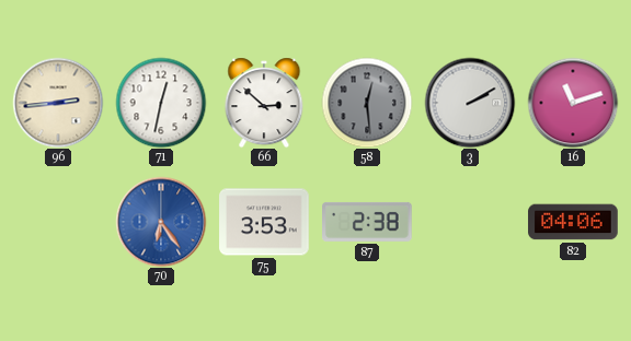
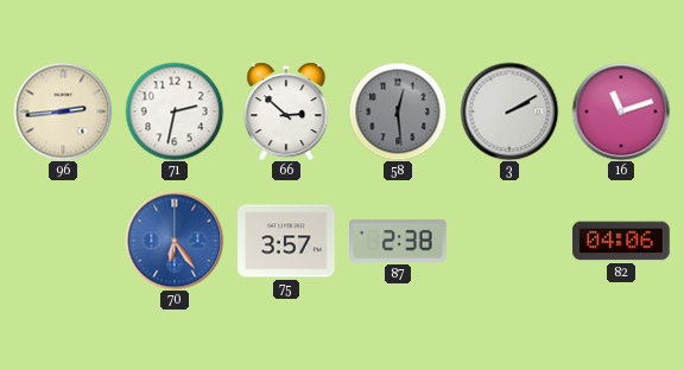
71: 12:32 -> 2:32 (175, 111)
75: 3:53 -> 3:57 (286, 241)
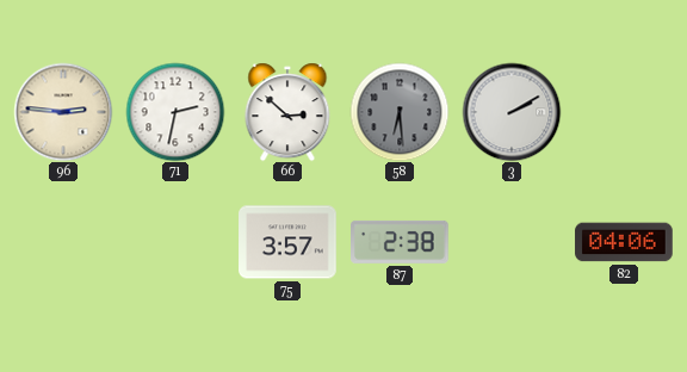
96: 2:44 -> 2:46 (63, 112)
58: 12:29 -> 6:29 (400, 112)
16: 11:12 -> none (621, 111)
70: 6:24 -> none (175, 241)
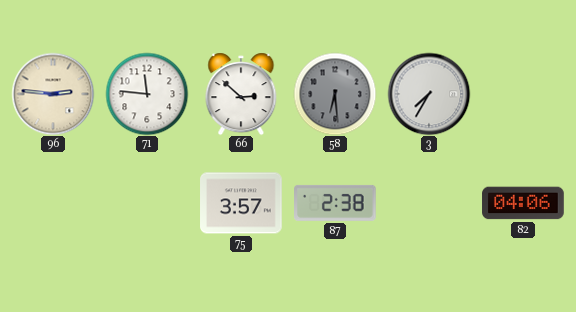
71: 2:32 -> 11:46 (147, 94)
3: 2:10 -> 7:35 (429, 94)
